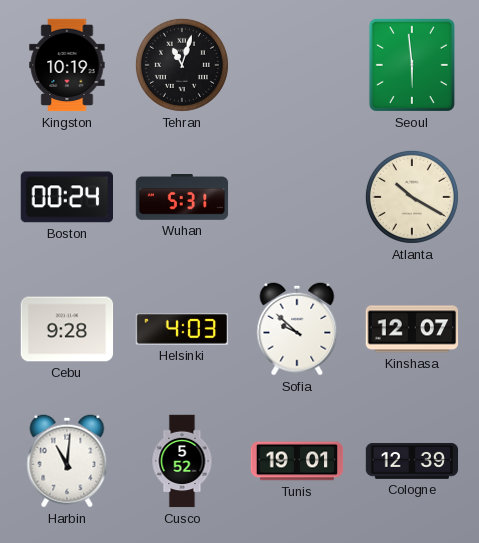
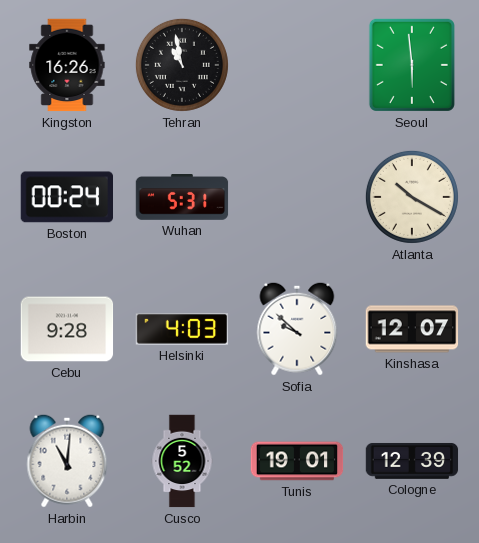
Kingston: 10:19 -> 16:26 (67, 65)
Tehran: 11:03 -> 10:58 (182, 65)
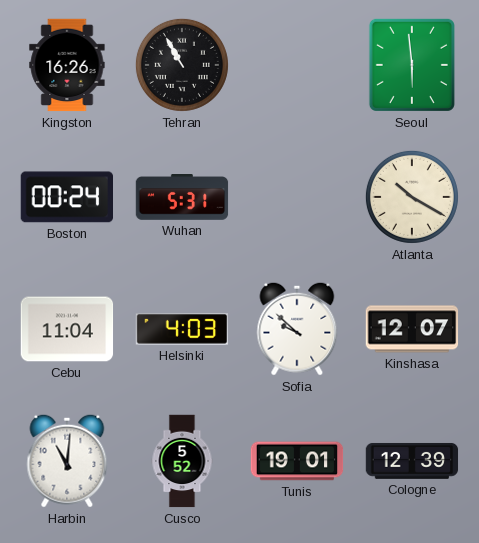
Tehran: 10:58 -> 10:55 (182, 65)
Cebu: 9:28 -> 11:04 (67, 329)
